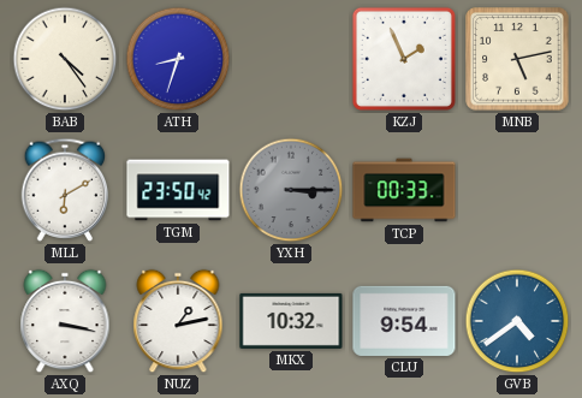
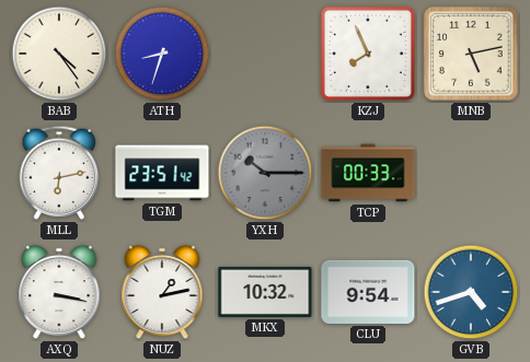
KZJ: 1:56 -> 7:56 (368, 54)
MLL: 6:10 -> 6:13 (59, 173)
TGM: 23:50 -> 23:51 (162, 173)
YXH: 3:15 -> 10:15 (265, 173)
GVB: 4:39 -> 4:42 (471, 292)
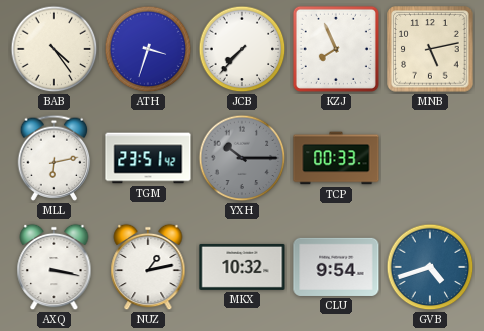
ATH: 8:33 -> 3:33 (148, 49)
JCB: none -> 7:37 (242, 49)
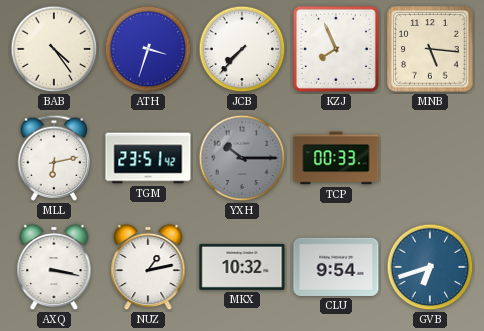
MNB: 5:13 -> 5:16 (430, 49)
GVB: 4:42 -> 6:42 (430, 267)
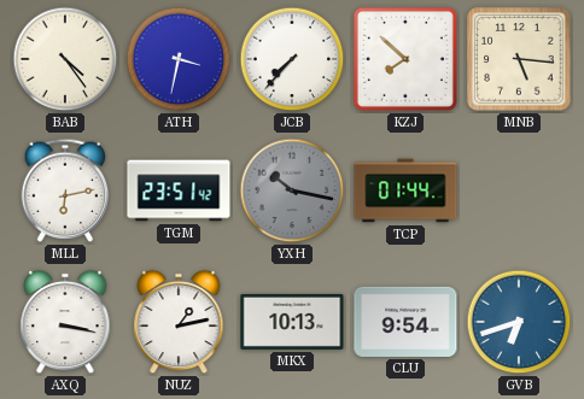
ATH: 3:33 -> 3:32 (179, 59)
KZJ: 7:56 -> 7:52 (405, 59)
YXH: 10:15 -> 10:17 (292, 190)
TCP: 00:33 -> 01:44 (405, 190)
MKX: 10:32 -> 10:13 (292, 322)
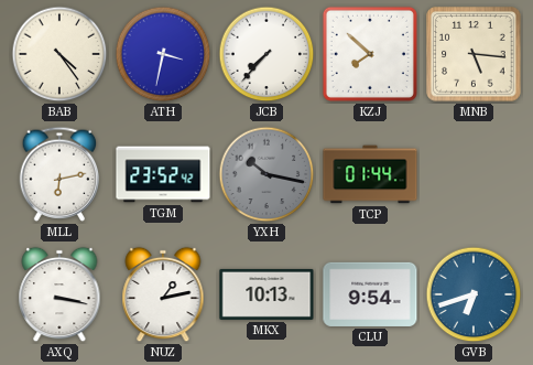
TGM: 23:51 -> 23:52 (163, 174)
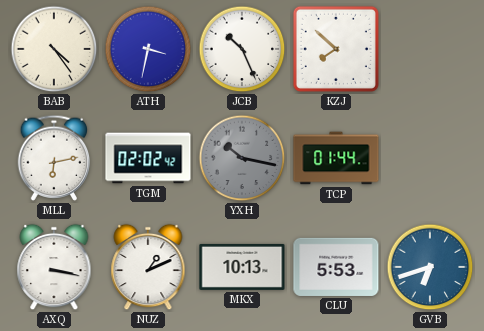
JCB: 7:37 -> 10:26 (242, 49)
MNB: 5:16 -> none (474, 54)
TGM: 23:52 -> 02:02 (148, 158)
NUZ: 1:13 -> 1:11 (148, 267)
CLU: 9:54 -> 5:53 (336, 267)
